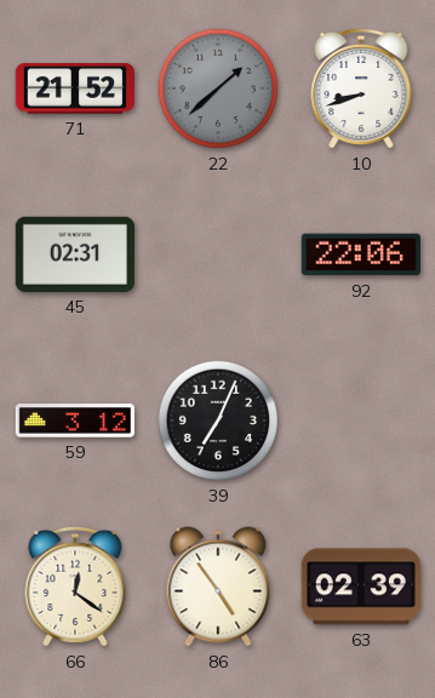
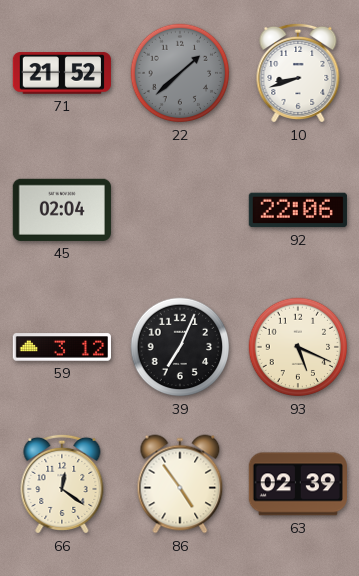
45: 02:31 -> 02:04 (62, 210)
93: none -> 5:19 (298, 347)
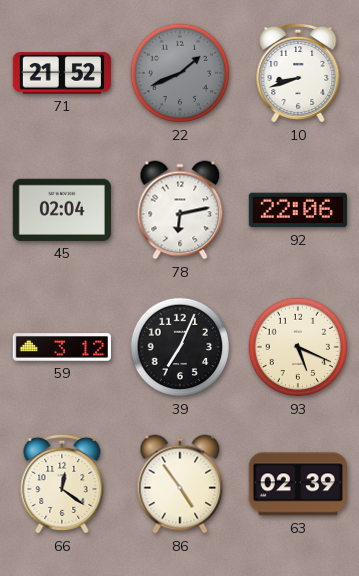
22: 1:38 -> 1:41 (180, 73)
78: none -> 6:13 (180, 210)
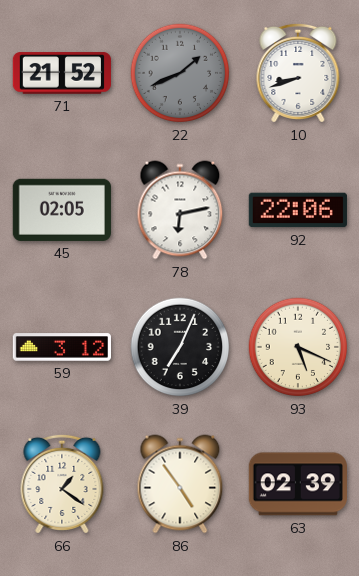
45: 02:04 -> 02:05 (62, 210)
66: 12:21 -> 1:21 (62, 484)
